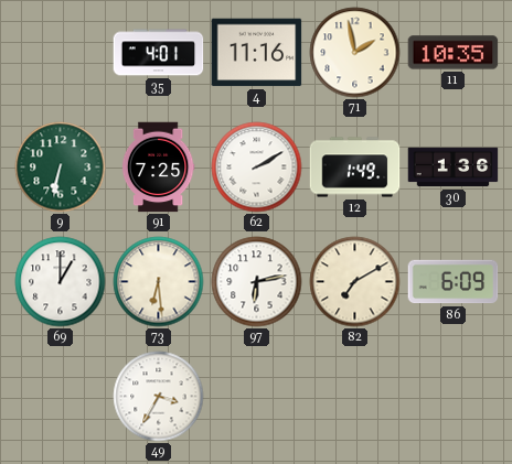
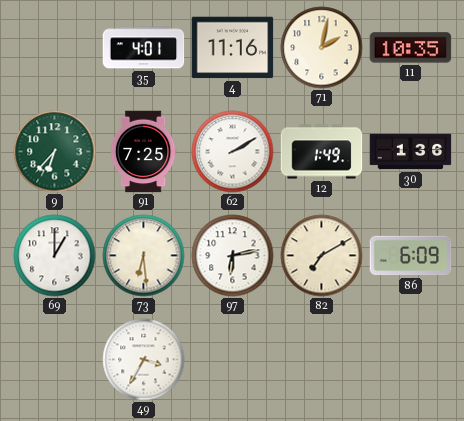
71: 1:58 -> 2:02 (322, 48)
9: 6:32 -> 6:37 (55, 152)
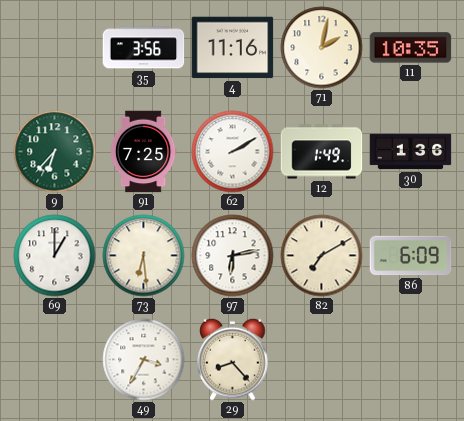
35: 4:01 -> 3:56 (144, 48)
29: none -> 8:23 (233, 359)
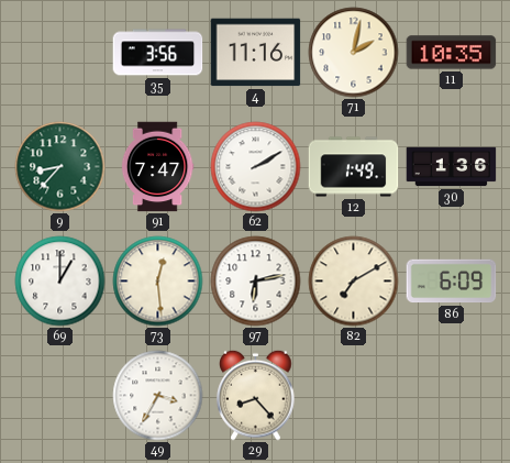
9: 6:37 -> 8:37 (60, 167)
91: 7:25 -> 7:47 (157, 167)
73: 6:29 -> 12:29 (158, 282)
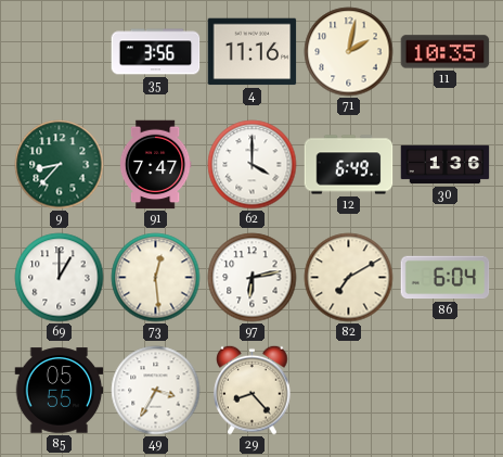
62: 2:10 -> 4:00 (253, 165)
12: 1:49 -> 6:49 (349, 165)
86: 6:09 -> 6:04 (446, 278)
85: none -> 05:55 (60, 391)
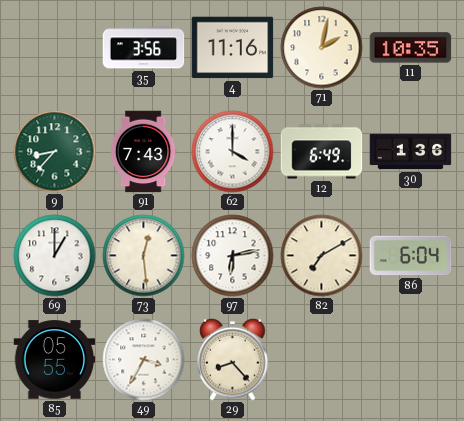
91: 7:47 -> 7:43 (143, 152)
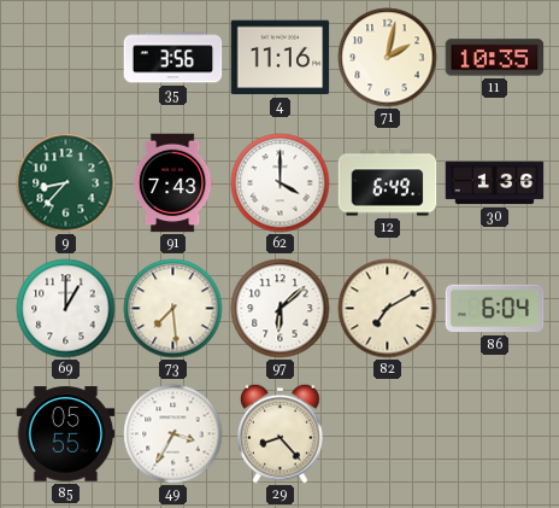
73: 12:29 -> 7:29 (173, 309)
97: 6:13 -> 6:08 (281, 309)
